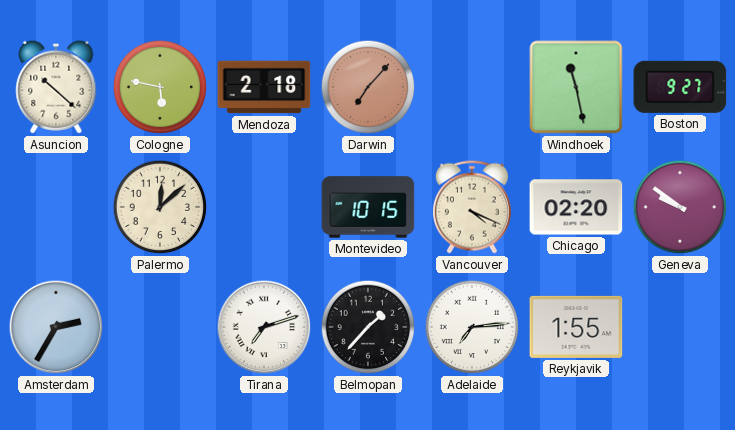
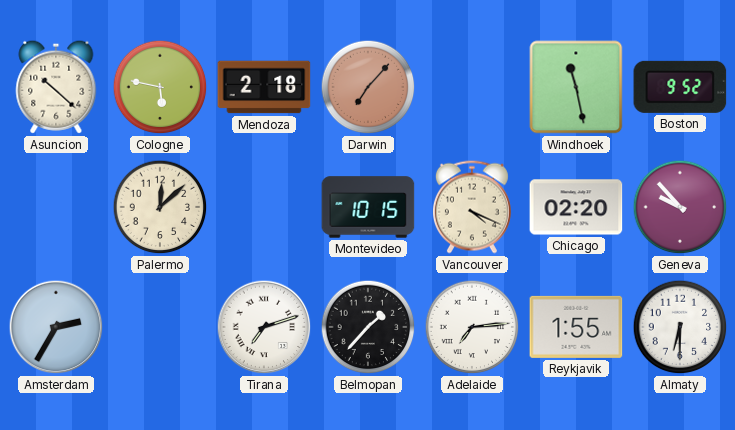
Boston: 9:27 -> 9:52 (680, 87)
Geneva: 9:51 -> 9:53 (680, 207)
Almaty: none -> 6:30 (680, 327)
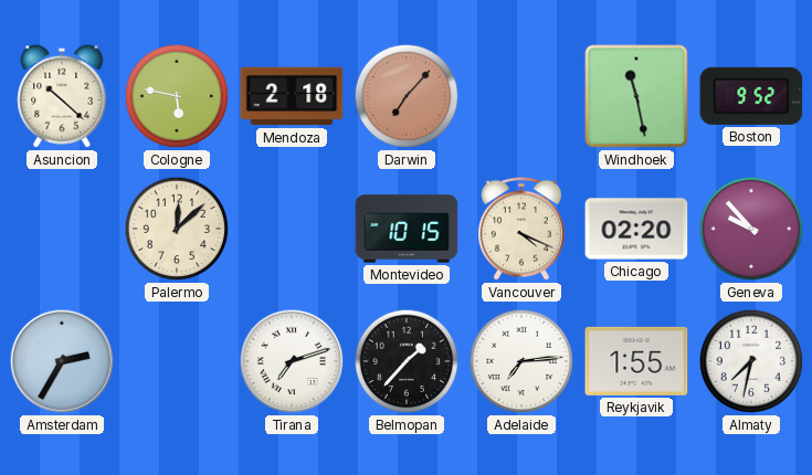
Almaty: 6:30 -> 7:32 (751, 361)
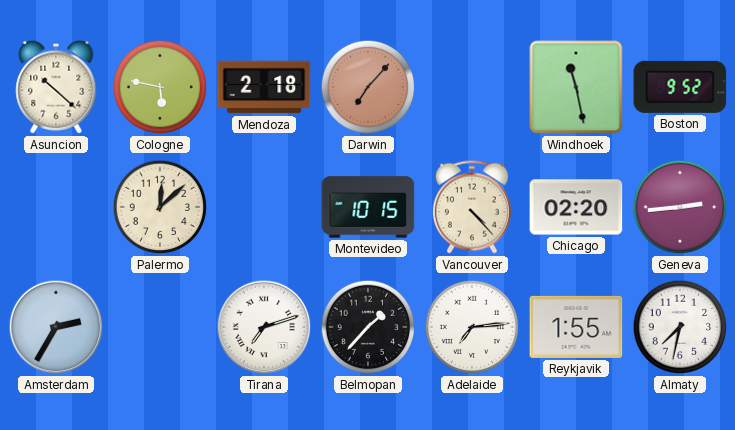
Vancouver: 4:19 -> 4:23 (472, 207)
Geneva: 9:53 -> 2:44 (680, 207)
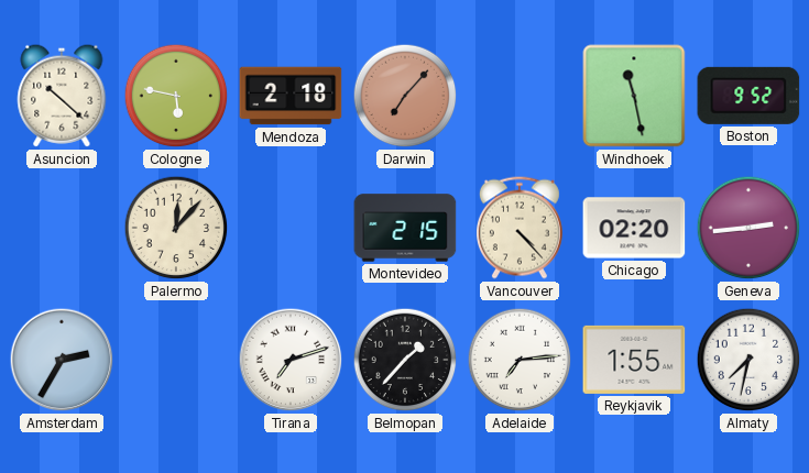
Palermo: 12:08 -> 12:07 (176, 228)
Montevideo: 10:15 -> 2:15 (405, 228)
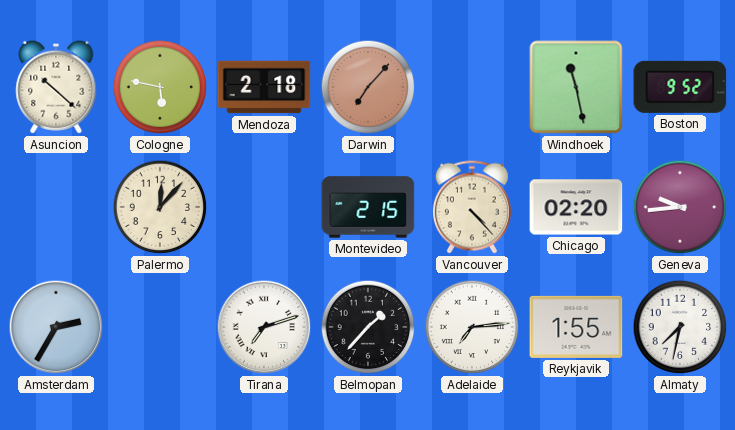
Geneva: 2:44 -> 9:44 (680, 207)
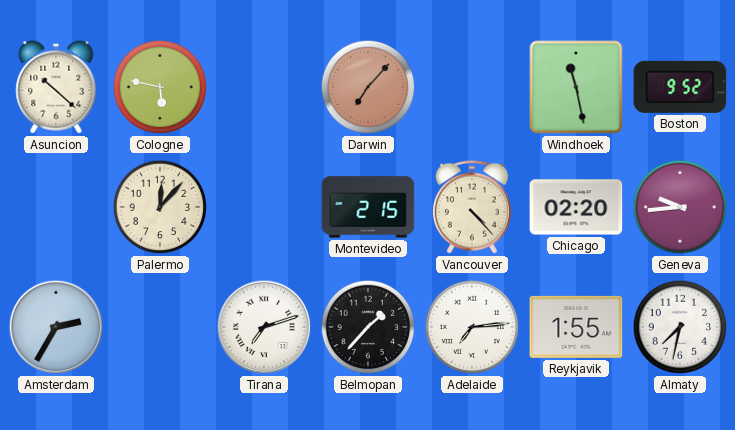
Mendoza: 2:18 -> none (264, 87)
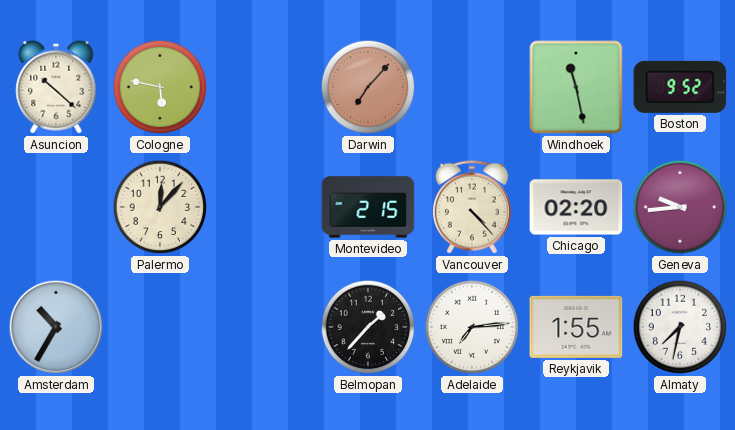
Amsterdam: 2:35 -> 10:35 (56, 327)
Tirana: 7:12 -> none (264, 327)
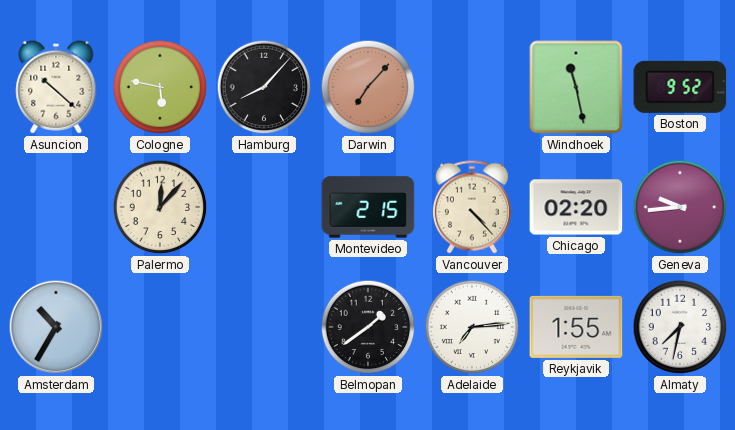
Hamburg: none -> 8:07 (264, 87)
Belmopan: 1:37 -> 1:39 (368, 327)
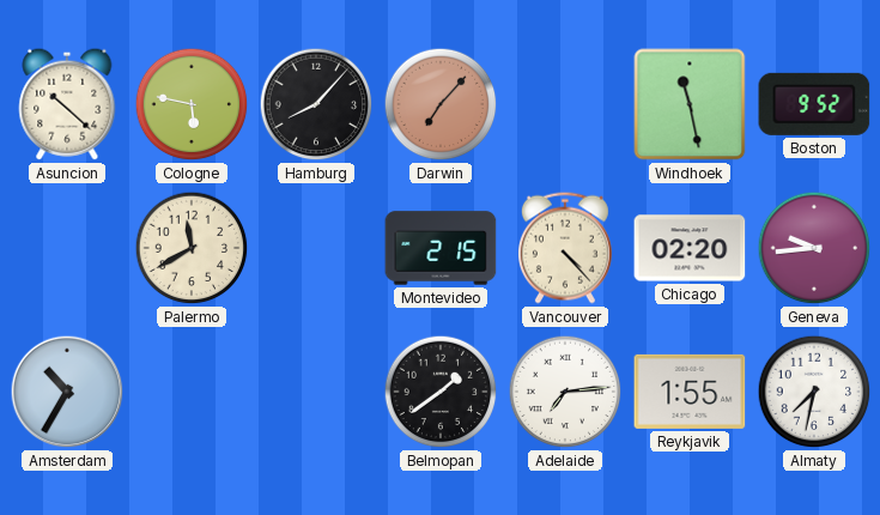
Palermo: 12:07 -> 11:40 (192, 248)
